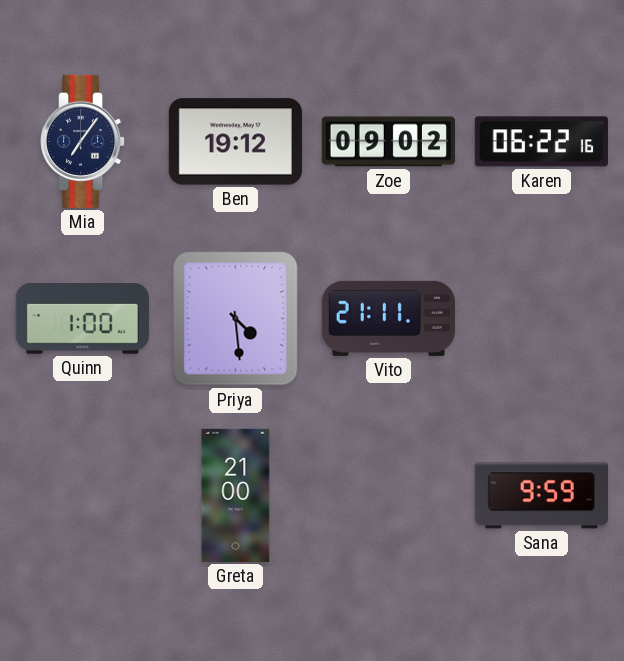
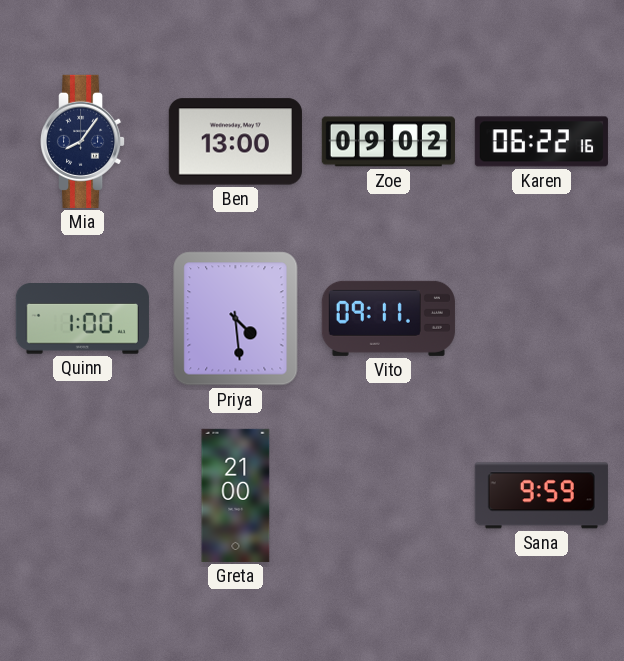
Mia: 7:06 -> 8:06 (84, 141)
Ben: 19:12 -> 13:00 (235, 142)
Vito: 21:11 -> 09:11 (388, 318)
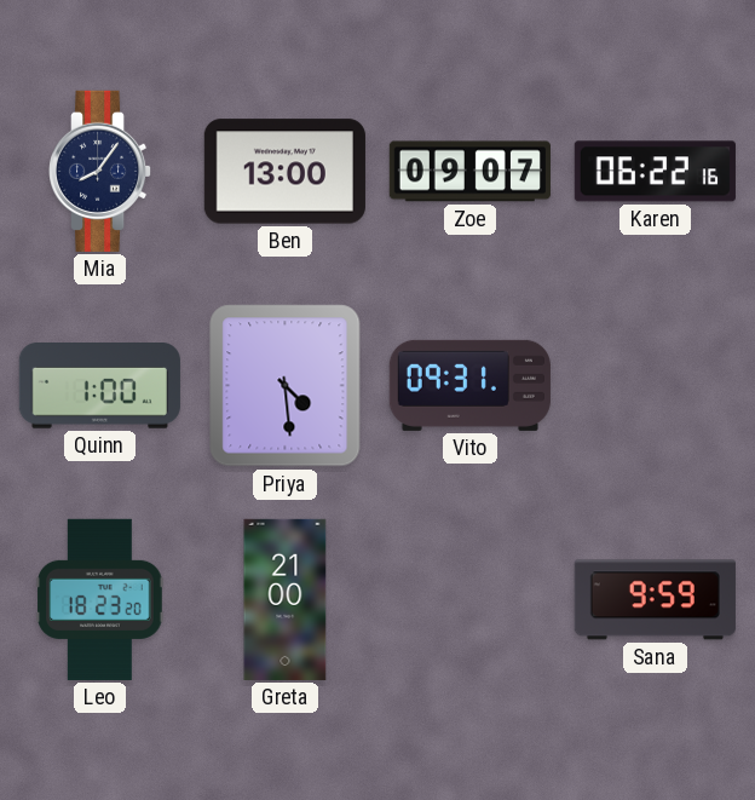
Zoe: 09:02 -> 09:07 (469, 172)
Vito: 09:11 -> 09:31 (469, 385)
Leo: none -> 18:23 (100, 599)
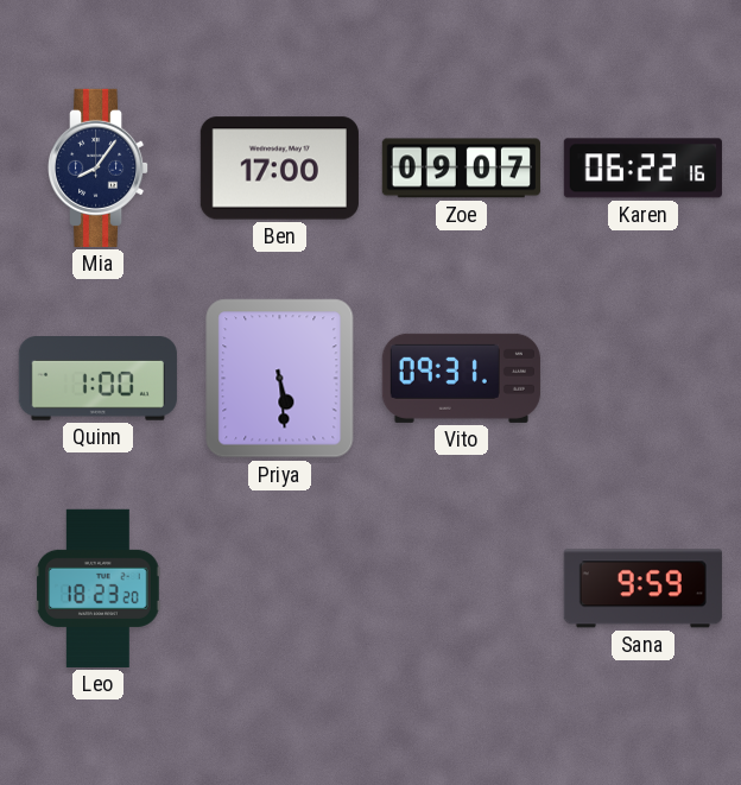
Ben: 13:00 -> 17:00 (279, 169)
Priya: 4:29 -> 5:29 (280, 379)
Greta: 21:00 -> none (286, 599)
